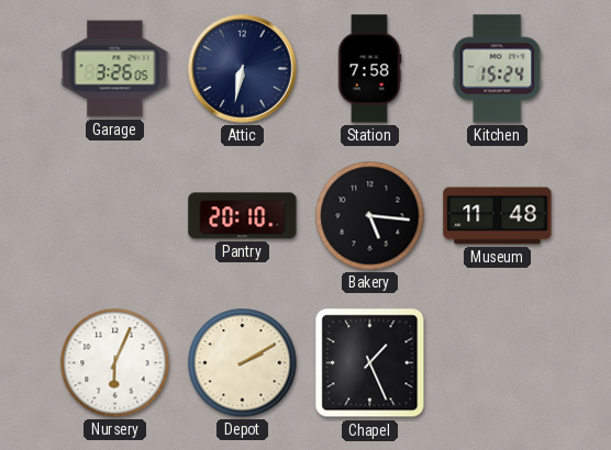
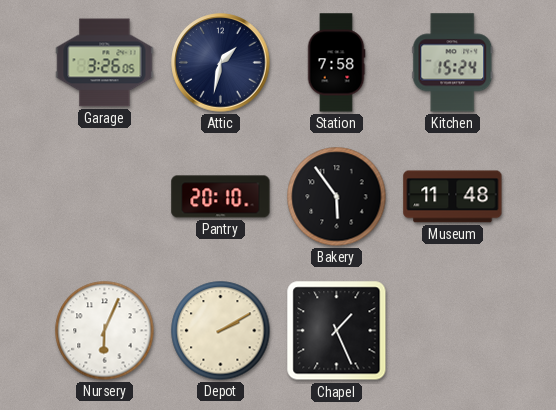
Attic: 6:32 -> 1:32 (221, 63)
Bakery: 5:16 -> 5:54 (337, 197)
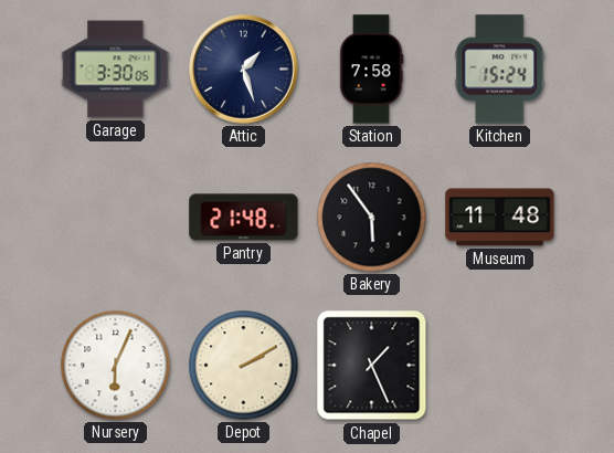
Garage: 3:26 -> 3:30 (116, 70)
Attic: 1:32 -> 1:27 (244, 70)
Pantry: 20:10 -> 21:48 (244, 218)
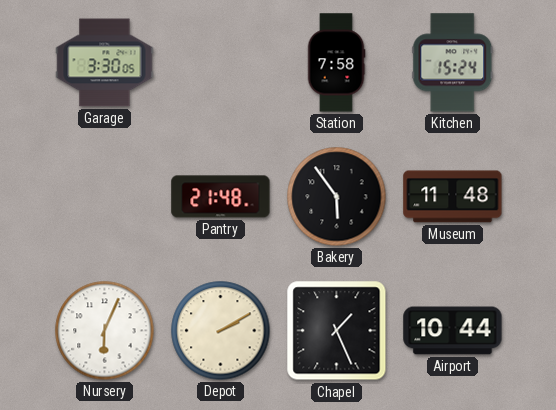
Attic: 1:27 -> none (244, 70)
Airport: none -> 10:44 (453, 331)
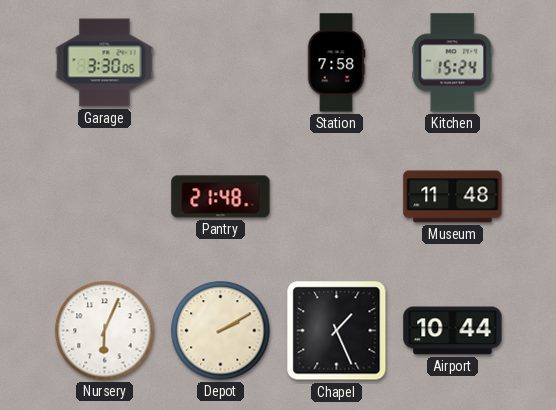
Bakery: 5:54 -> none (337, 197)
